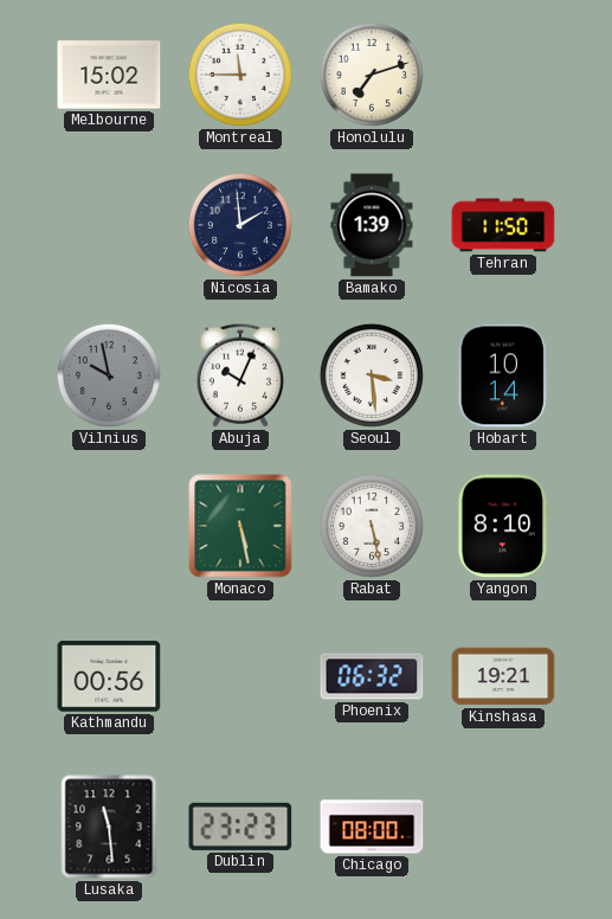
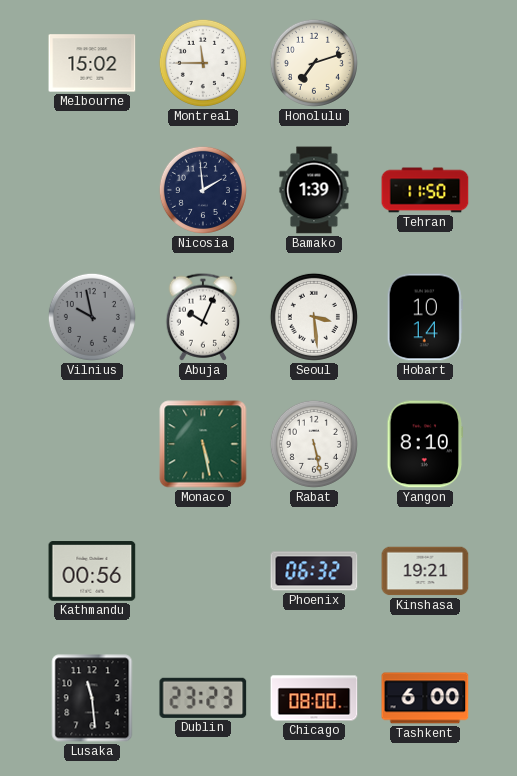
Tashkent: none -> 6:00 (425, 698)
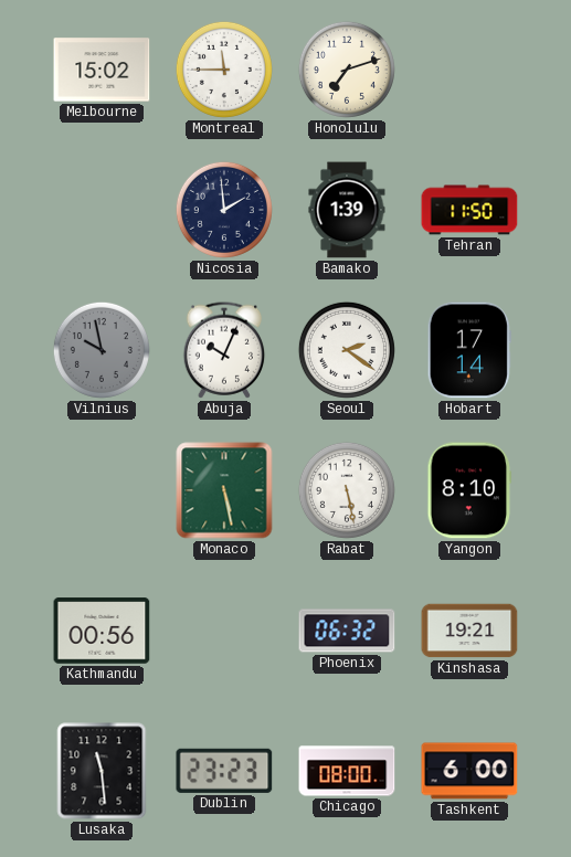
Seoul: 3:29 -> 2:21 (347, 350)
Hobart: 10:14 -> 17:14 (469, 350)
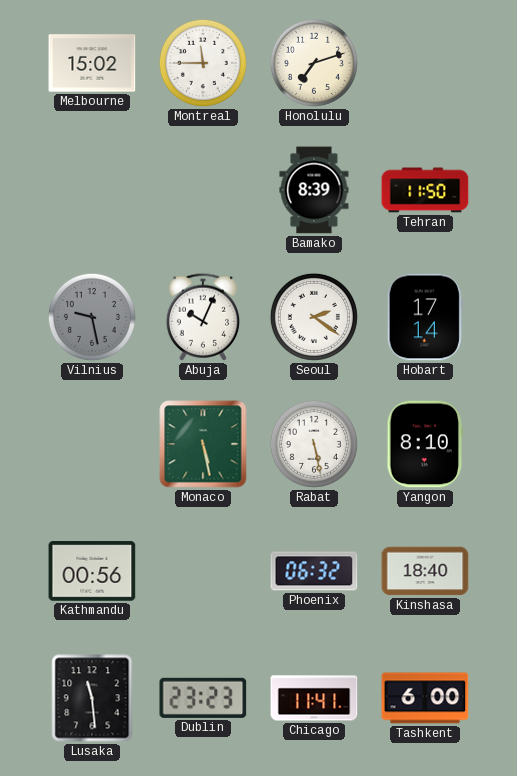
Nicosia: 1:59 -> none (224, 210)
Bamako: 1:39 -> 8:39 (314, 190)
Vilnius: 9:58 -> 9:28 (92, 317)
Kinshasa: 19:21 -> 18:40 (425, 571)
Chicago: 08:00 -> 11:41 (314, 698)
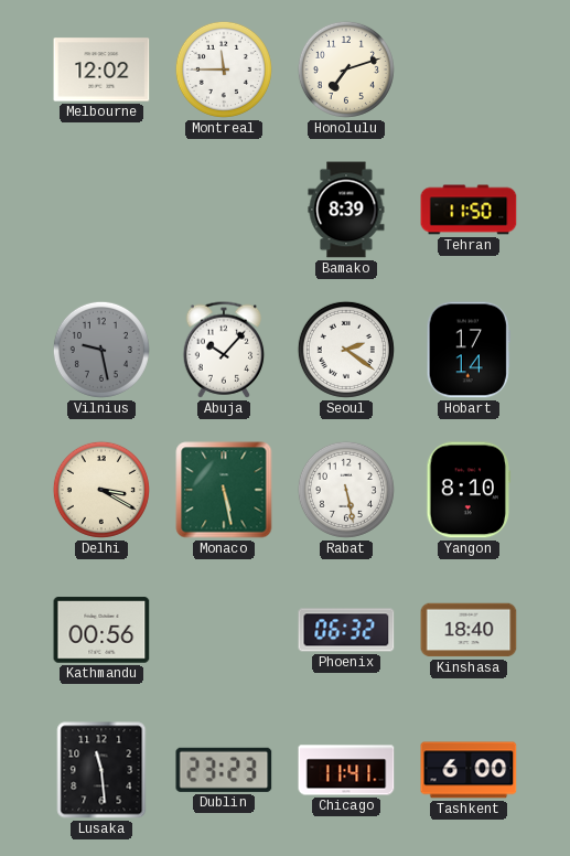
Melbourne: 15:02 -> 12:02 (101, 69)
Abuja: 10:04 -> 10:07 (224, 350)
Delhi: none -> 3:20 (101, 490)
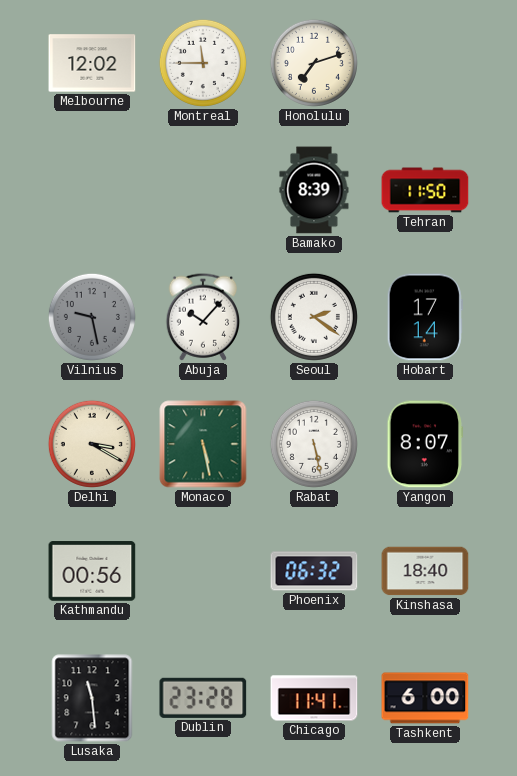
Yangon: 8:10 -> 8:07 (425, 444)
Dublin: 23:23 -> 23:28 (203, 698)
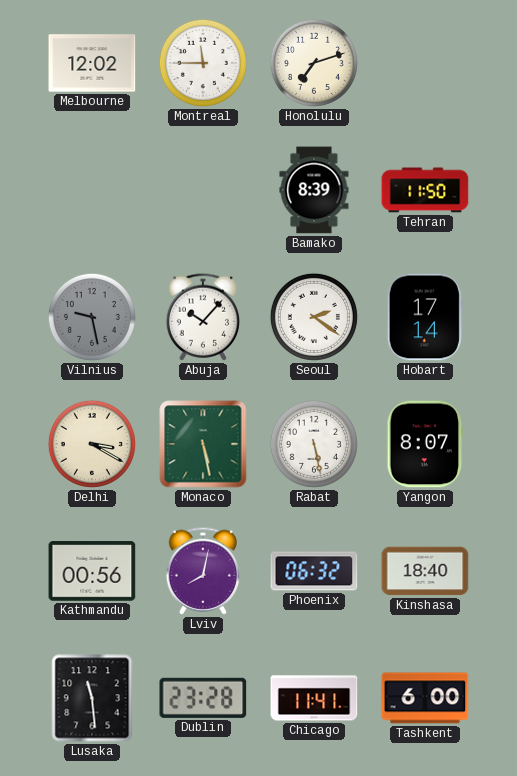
Lviv: none -> 8:02 (203, 571)
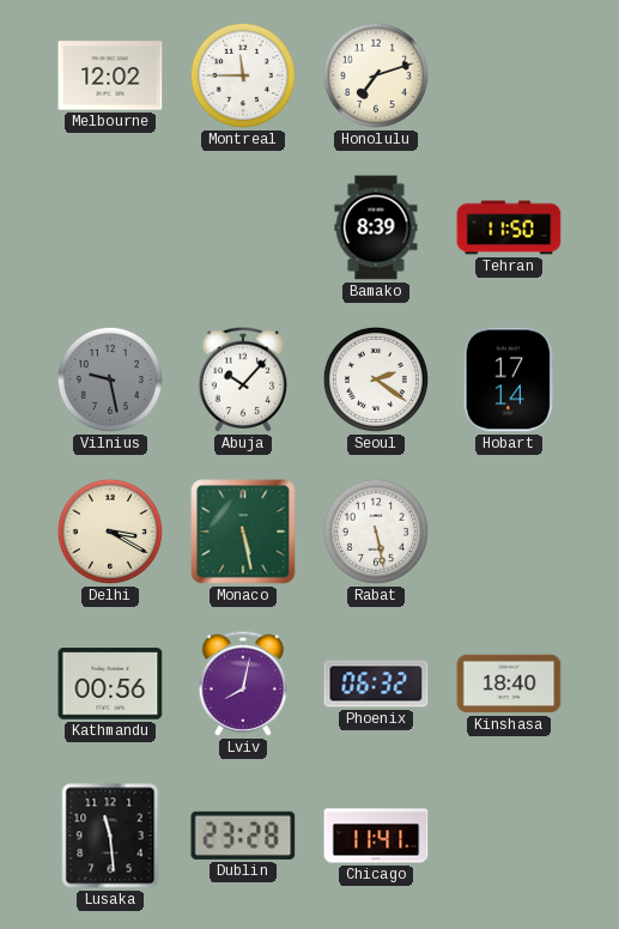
Yangon: 8:07 -> none (425, 444)
Tashkent: 6:00 -> none (425, 698)
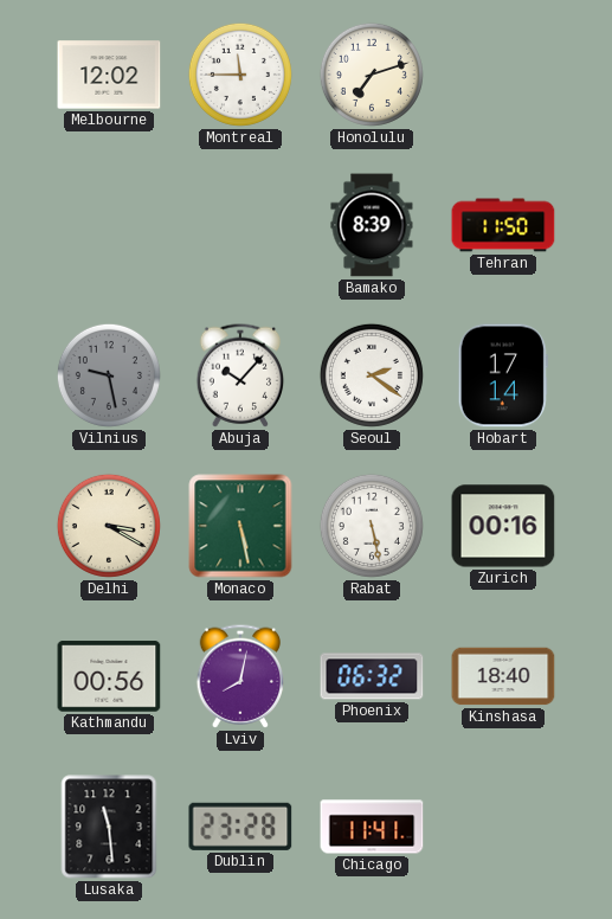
Zurich: none -> 00:16 (503, 526)
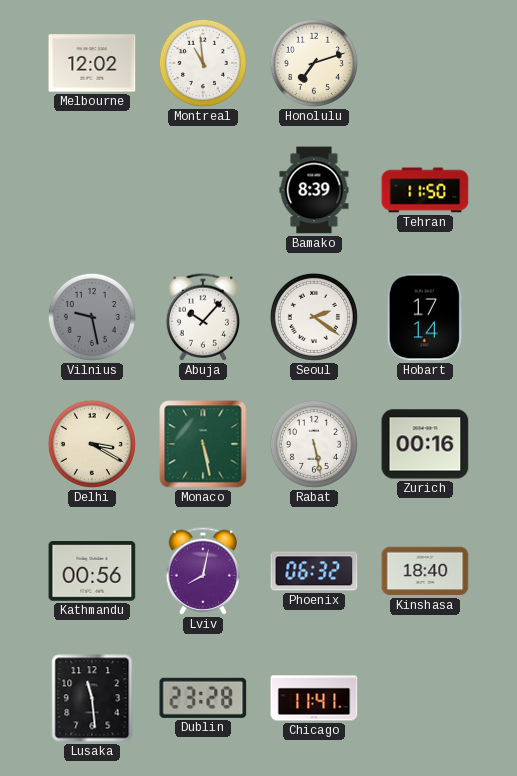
Montreal: 11:45 -> 10:59 (203, 63)
